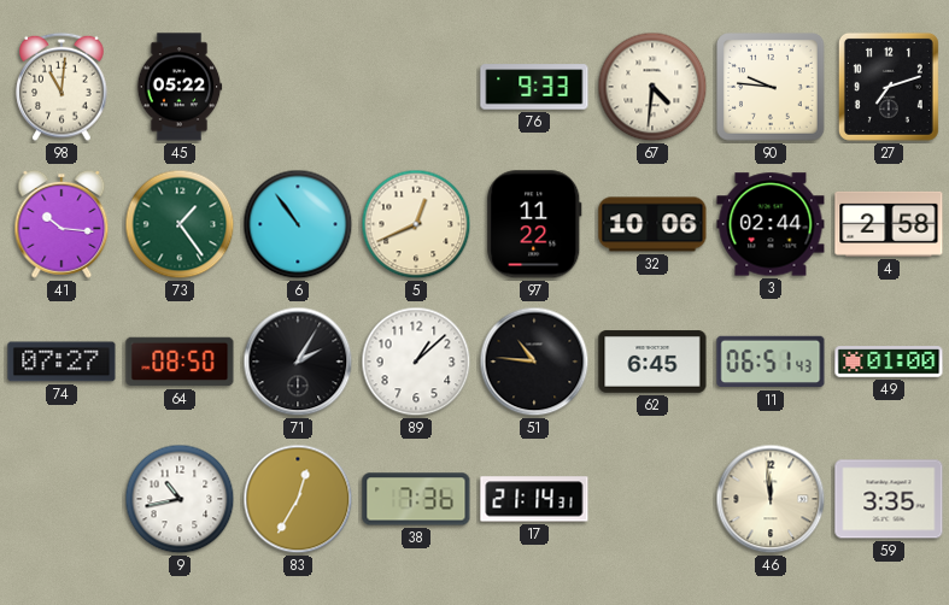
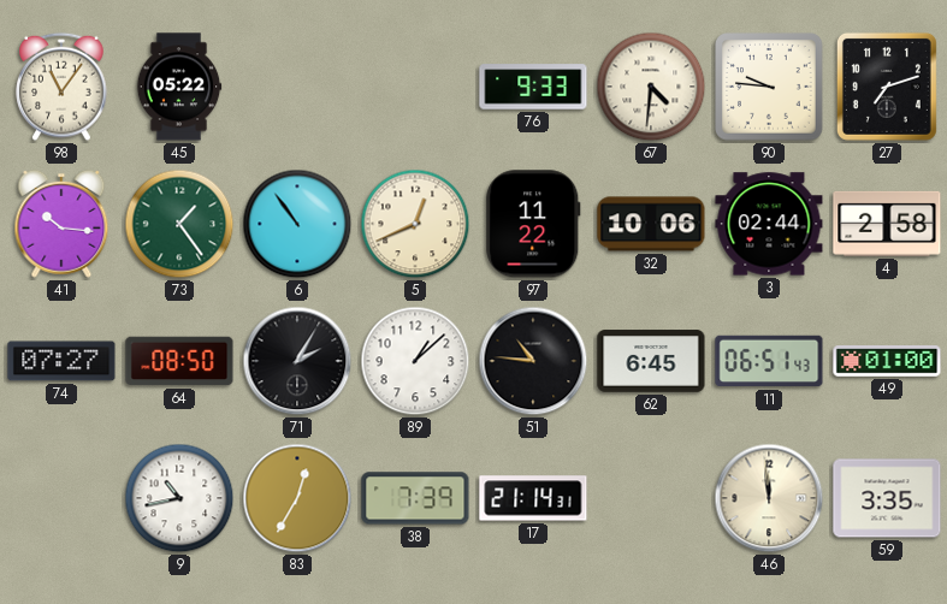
98: 11:01 -> 11:06 (61, 87)
38: 7:36 -> 7:39 (415, 498)
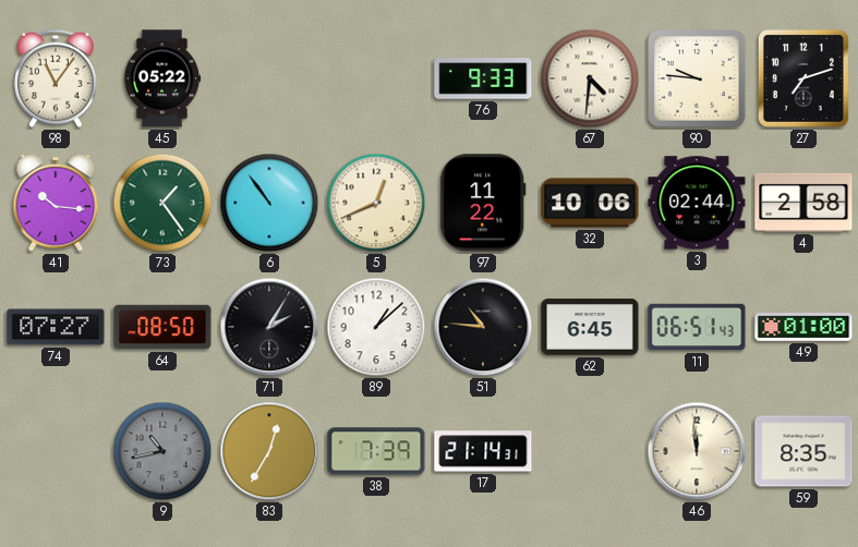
9 dial: white -> grey (162, 451)
59: 3:35 -> 8:35 (803, 451)
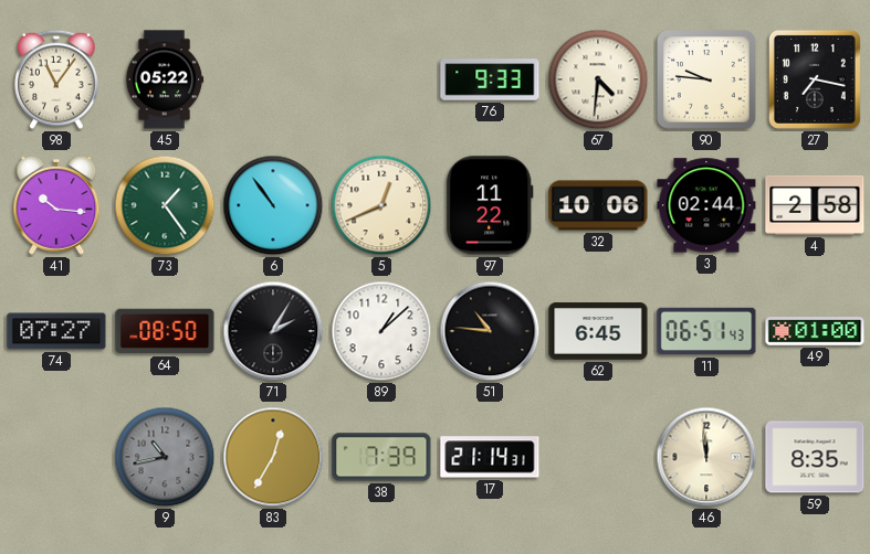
27: 7:12 -> 7:17 (815, 79)
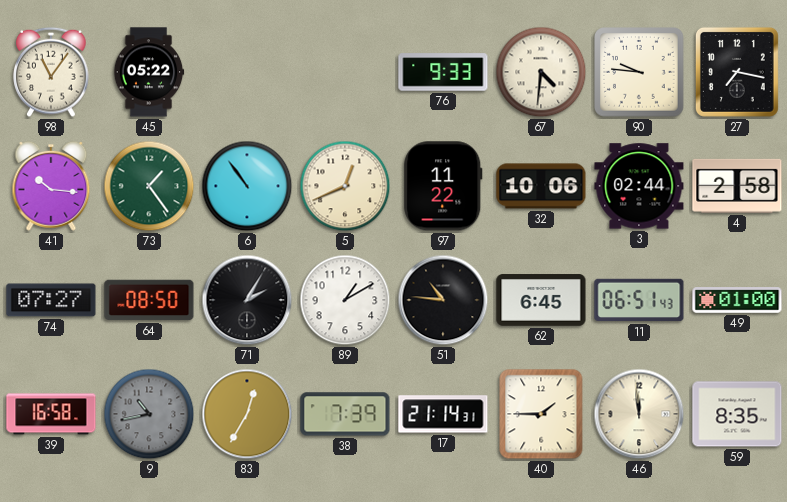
89: 1:08 -> 1:10 (345, 300)
39: none -> 16:58 (51, 414)
40: none -> 1:45 (541, 414)
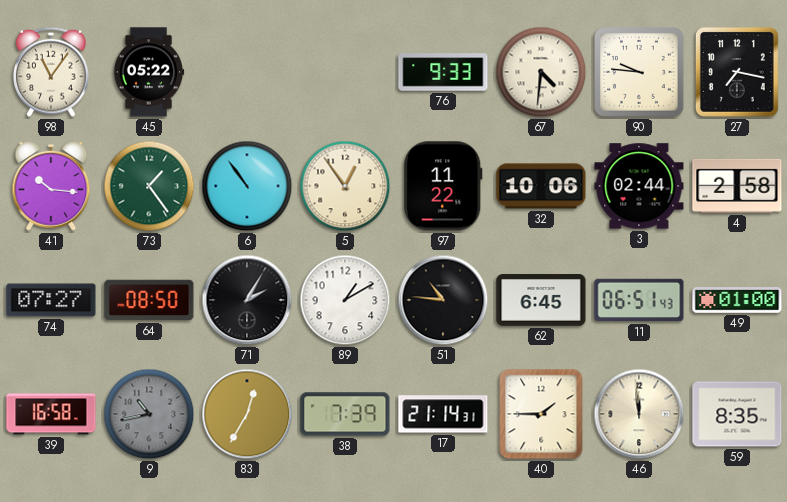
5: 12:41 -> 12:54 (345, 186)
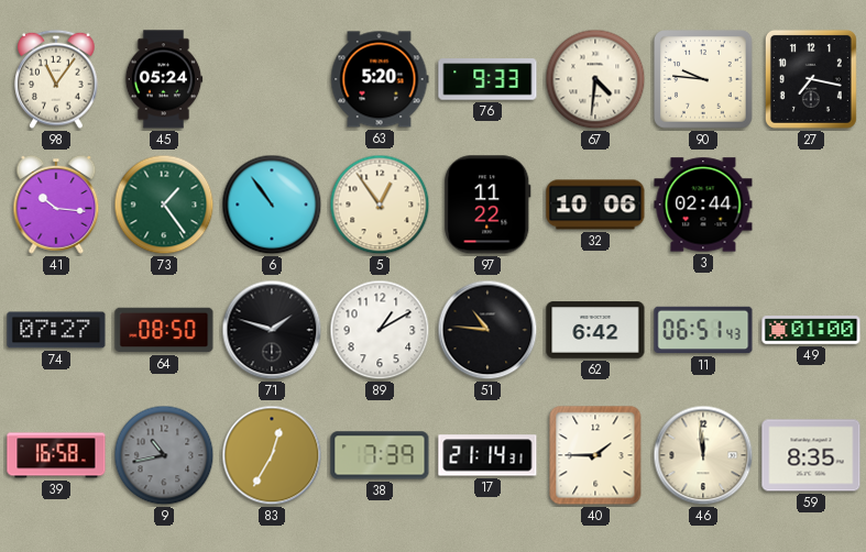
45: 05:22 -> 05:24 (164, 79)
63: none -> 5:20 (380, 79)
4: 2:58 -> none (737, 186)
71: 2:05 -> 1:48 (272, 330)
62: 6:45 -> 6:42 (595, 330)
